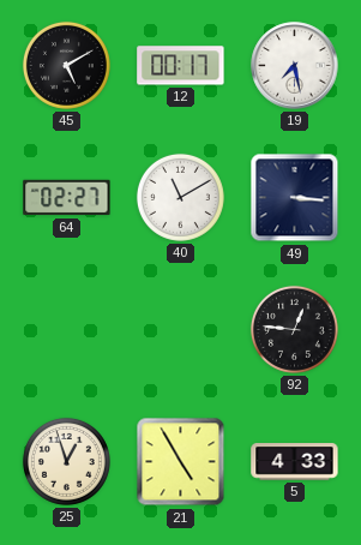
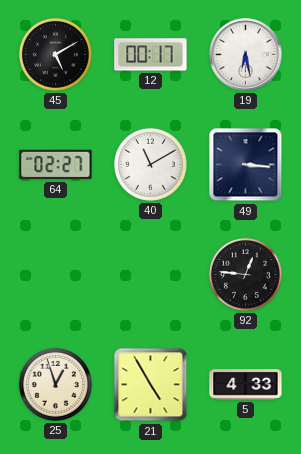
19: 7:28 -> 6:28 (246, 55)
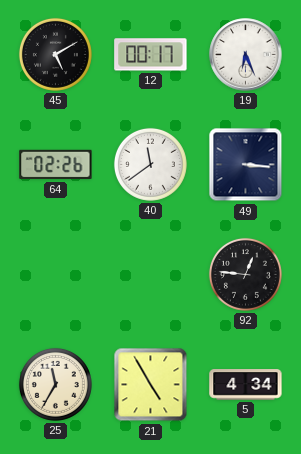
19: 6:28 -> 6:26 (246, 55)
64: 02:27 -> 02:26 (56, 165)
40: 11:10 -> 11:39 (150, 164)
25: 12:57 -> 11:35 (55, 384)
5: 4:33 -> 4:34 (246, 385)
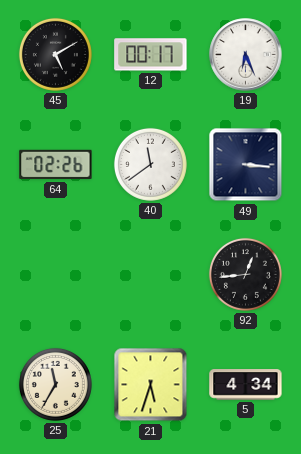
92: 12:46 -> 12:44 (245, 274)
21: 4:55 -> 5:33 (151, 385)
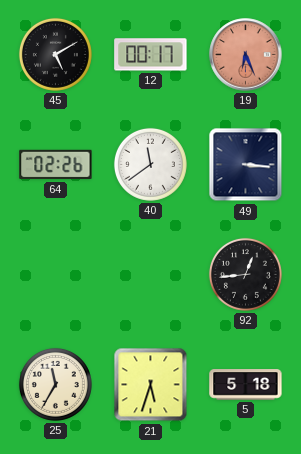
19 dial: white -> salmon (246, 55)
5: 4:34 -> 5:18 (246, 385)
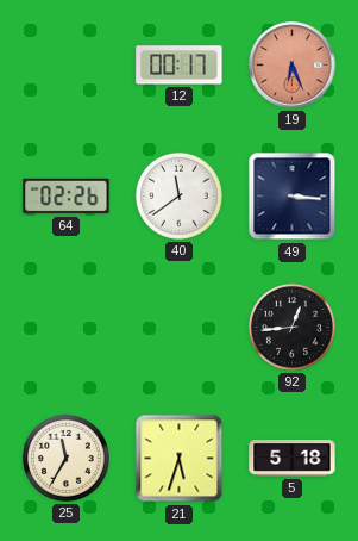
45: 5:10 -> none (55, 54)
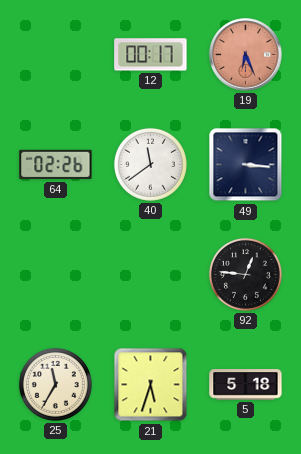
92: 12:44 -> 12:46 (245, 274)
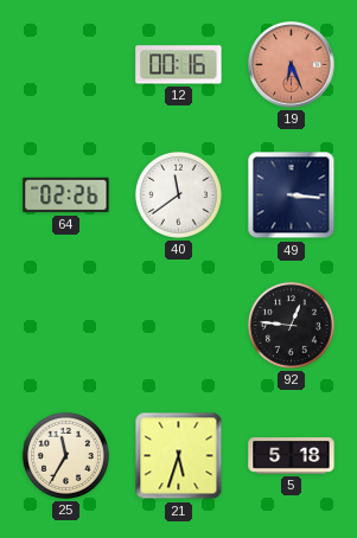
12: 00:17 -> 00:16 (179, 65)
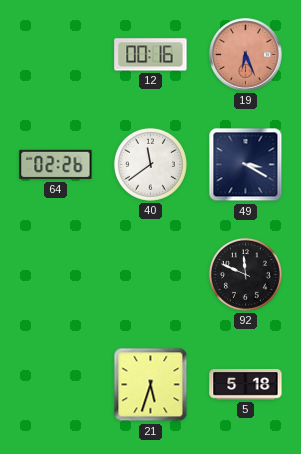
49: 3:16 -> 3:20 (246, 165)
92: 12:46 -> 11:49 (245, 274)
25: 11:35 -> none (65, 455)
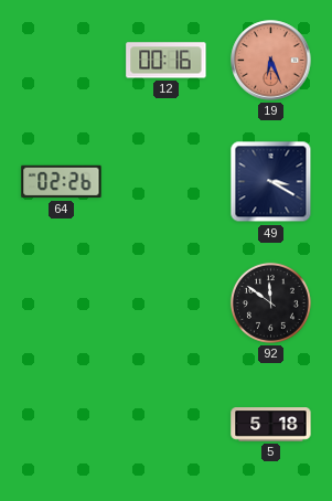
40: 11:39 -> none (150, 164)
92: 11:49 -> 11:51 (270, 302)
21: 5:33 -> none (151, 385)
